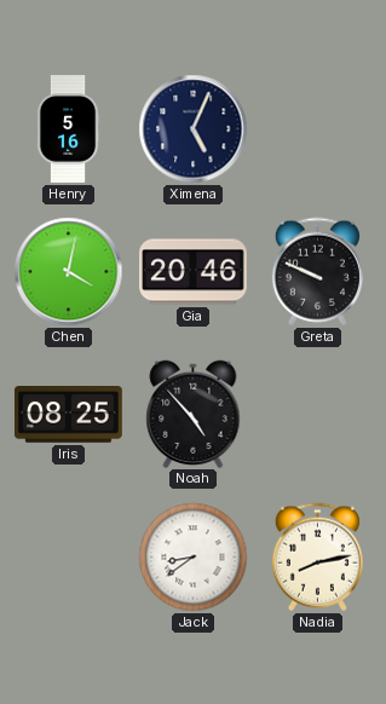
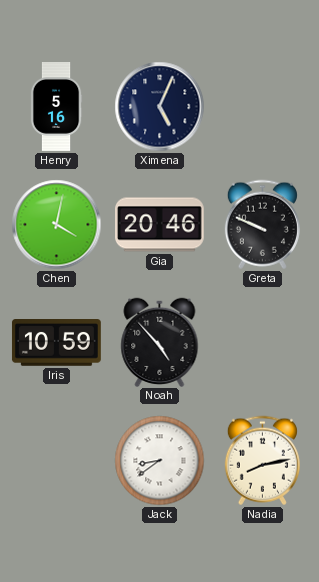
Iris: 08:25 -> 10:59 (57, 343)
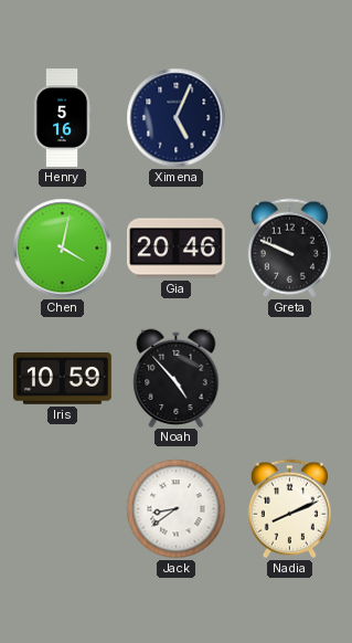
Nadia: 8:13 -> 8:11 (289, 509)
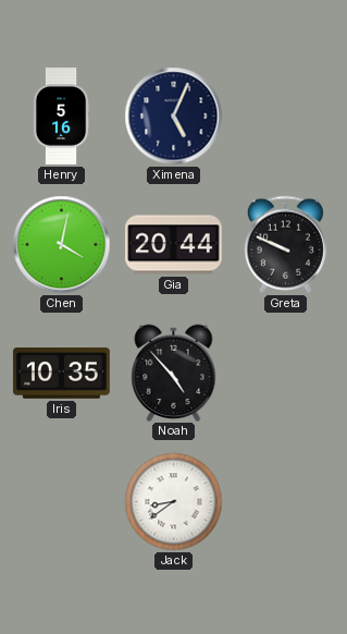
Gia: 20:46 -> 20:44 (174, 245)
Iris: 10:59 -> 10:35 (62, 374)
Nadia: 8:11 -> none (289, 509)
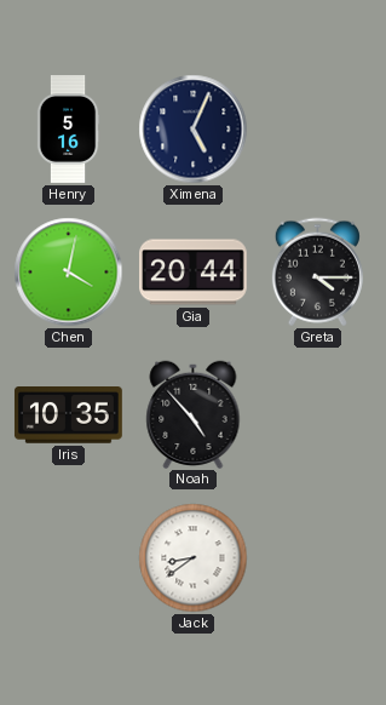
Greta: 9:49 -> 4:15 (317, 273)
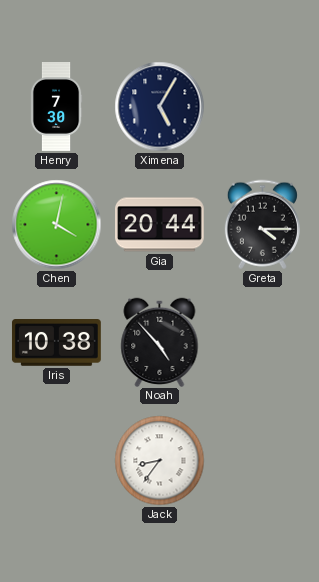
Henry: 5:16 -> 7:30 (56, 107)
Ximena: 5:04 -> 5:05 (160, 107)
Iris: 10:35 -> 10:38 (57, 343)
Jack: 8:39 -> 8:36 (160, 461)
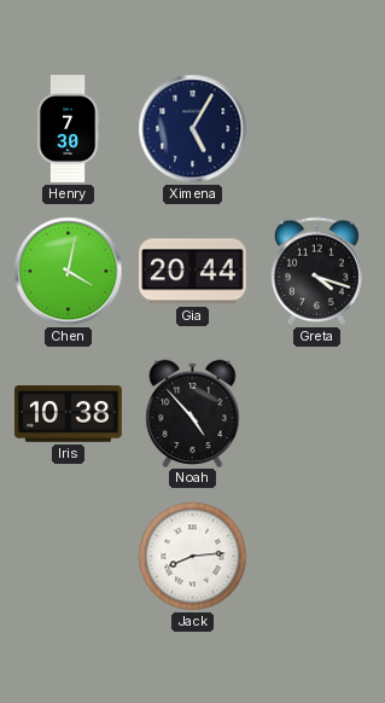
Greta: 4:15 -> 4:18 (316, 272)
Jack: 8:36 -> 8:14 (193, 557)
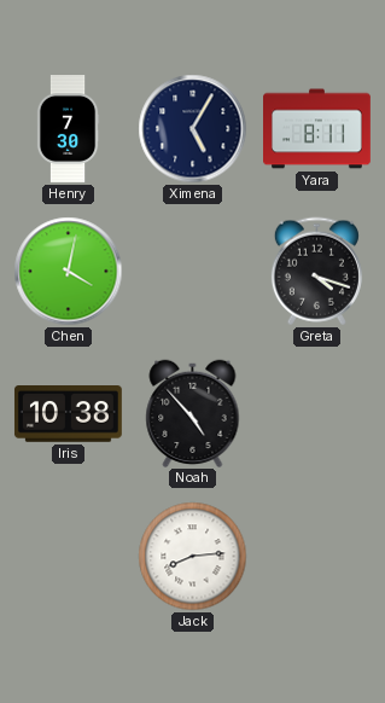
Yara: none -> 8:11 (317, 129)
Gia: 20:44 -> none (193, 272)
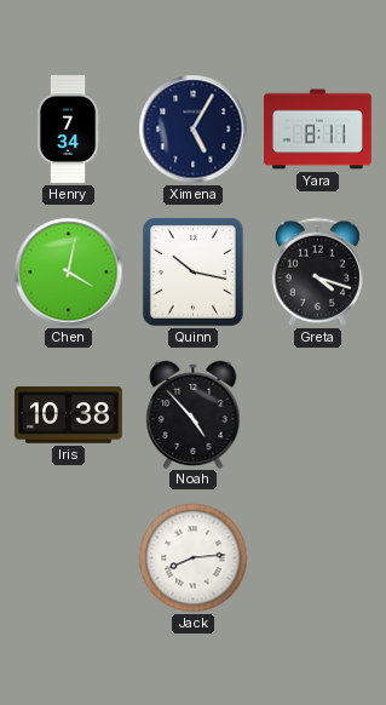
Henry: 7:30 -> 7:34 (68, 130)
Quinn: none -> 10:17 (192, 271)
